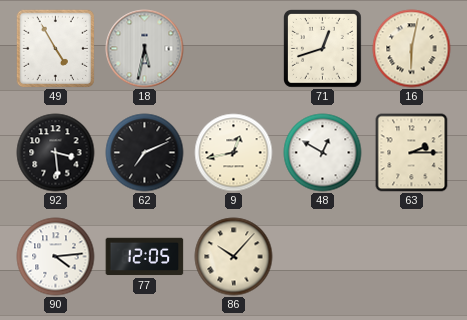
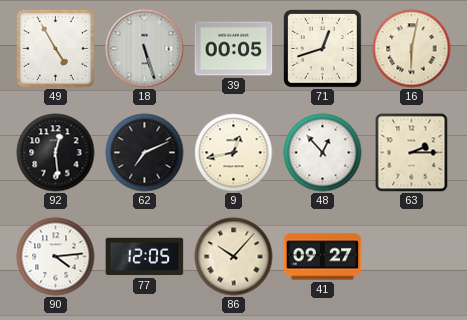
18: 5:32 -> 5:27 (145, 49)
39: none -> 00:05 (234, 49)
92: 3:29 -> 12:29 (56, 153)
48: 12:50 -> 12:53 (323, 153)
41: none -> 09:27 (323, 257)
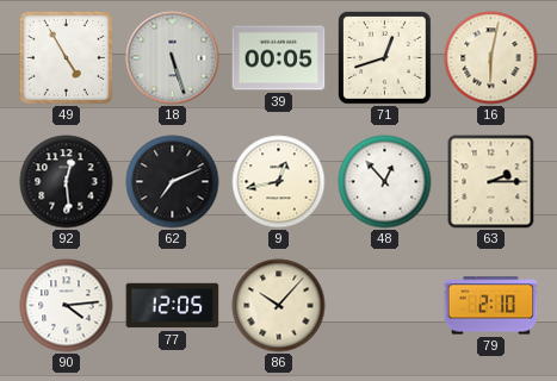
41: 09:27 -> none (323, 257)
79: none -> 2:10 (491, 306)
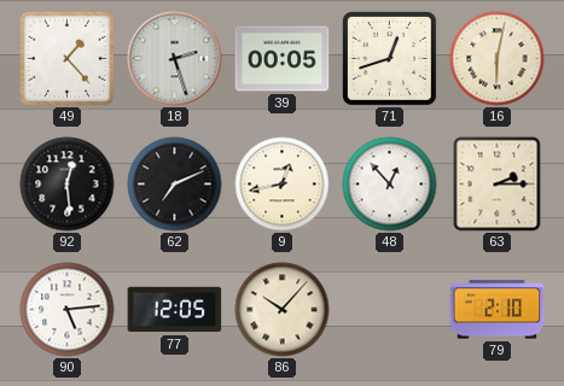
49: 4:55 -> 1:23 (66, 58)
18: 5:27 -> 2:27 (175, 59)
90: 4:14 -> 5:14 (68, 310)
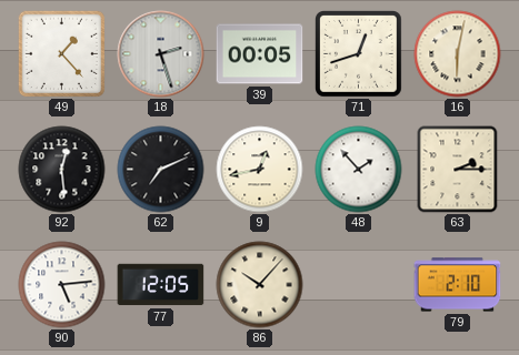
48: 12:53 -> 1:53 (359, 170)
